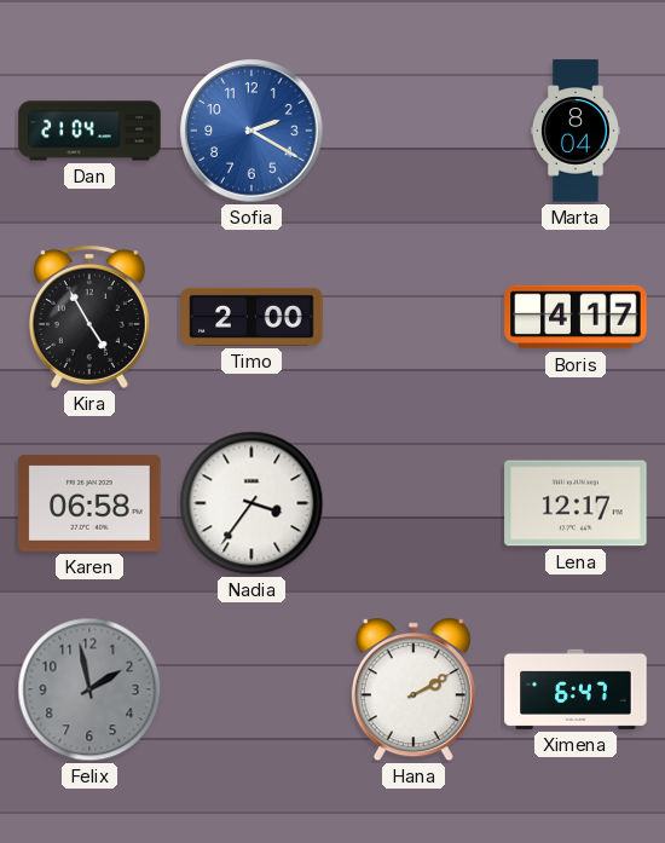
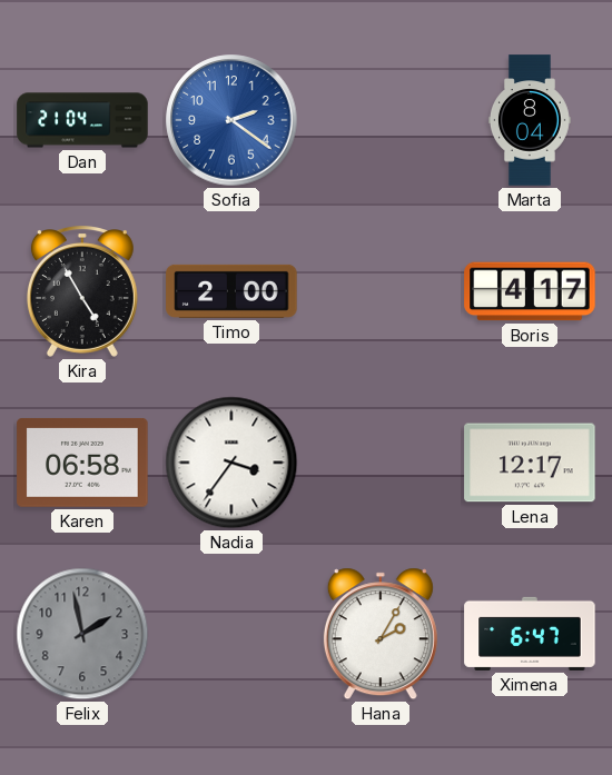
Sofia: 2:20 -> 2:21 (231, 120)
Hana: 2:10 -> 2:05 (381, 634)
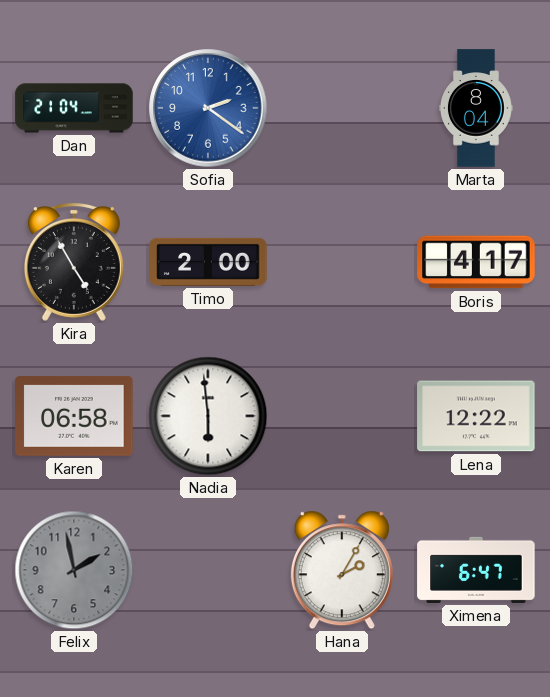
Nadia: 3:36 -> 5:59 (208, 416)
Lena: 12:17 -> 12:22 (476, 416)
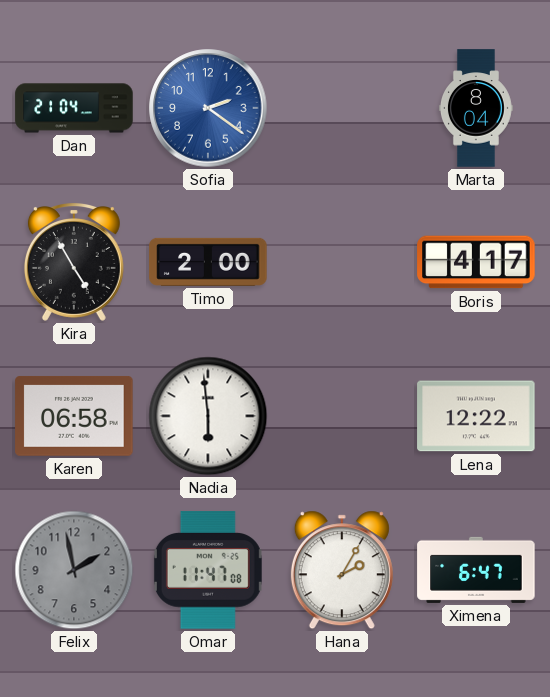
Omar: none -> 11:47 (208, 570)
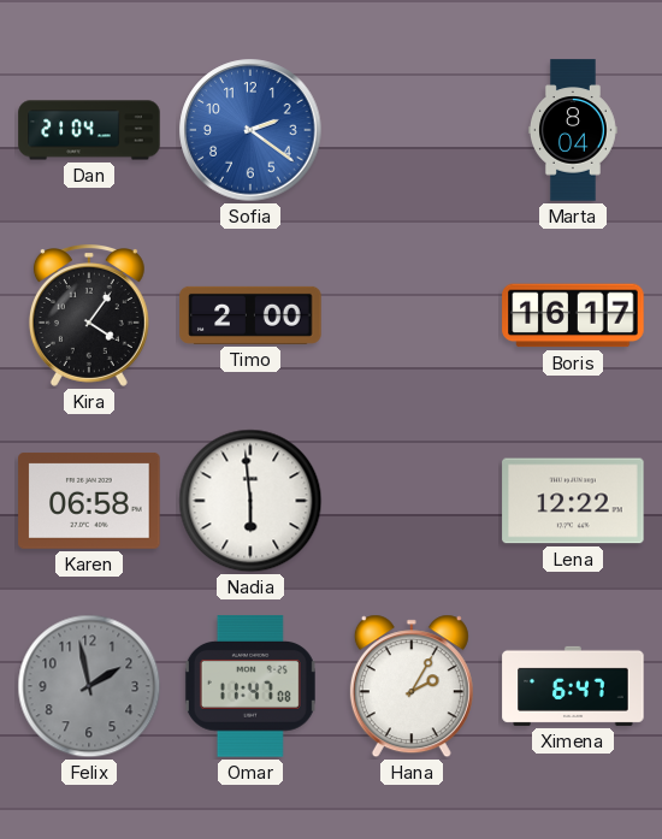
Kira: 4:55 -> 4:06 (89, 317)
Boris: 4:17 -> 16:17 (573, 315)
